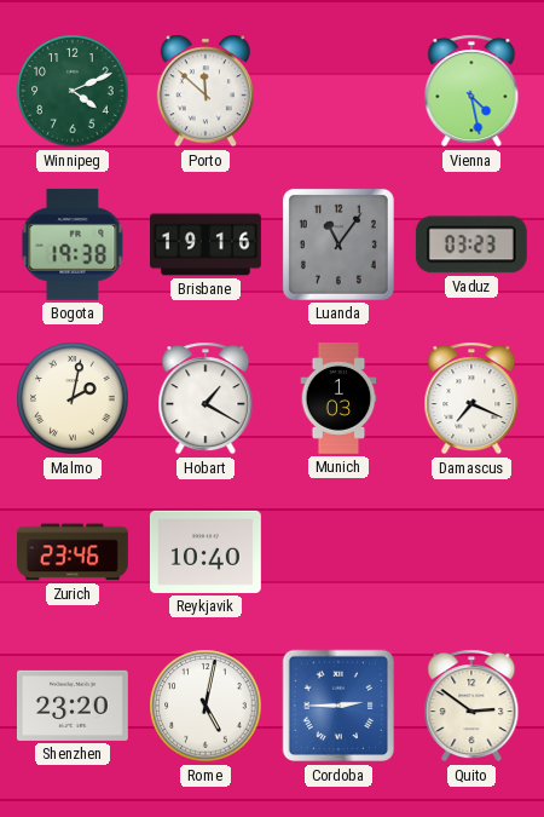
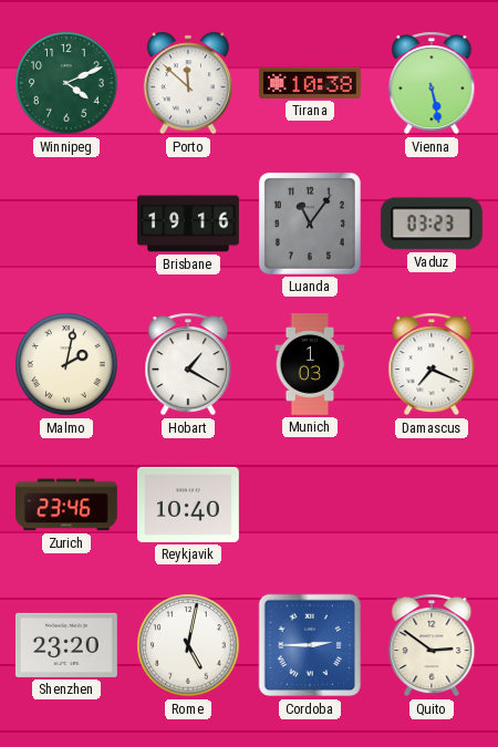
Tirana: none -> 10:38 (310, 83)
Vienna: 4:28 -> 5:28 (432, 83)
Bogota: 19:38 -> none (73, 244)
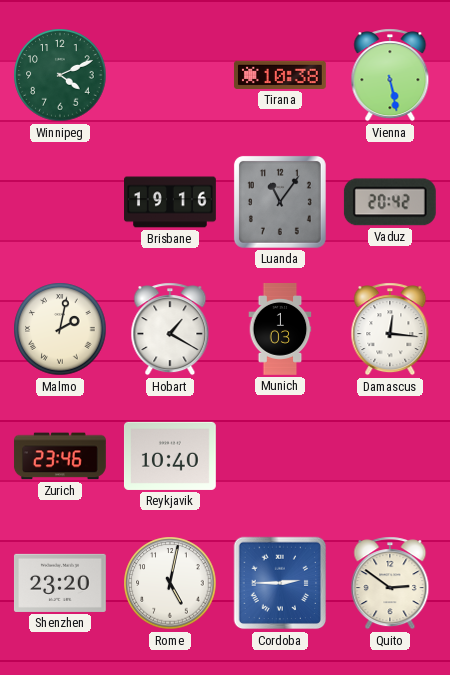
Porto: 11:52 -> none (188, 83)
Vaduz: 03:23 -> 20:42 (390, 202)
Damascus: 7:19 -> 12:16 (390, 329)
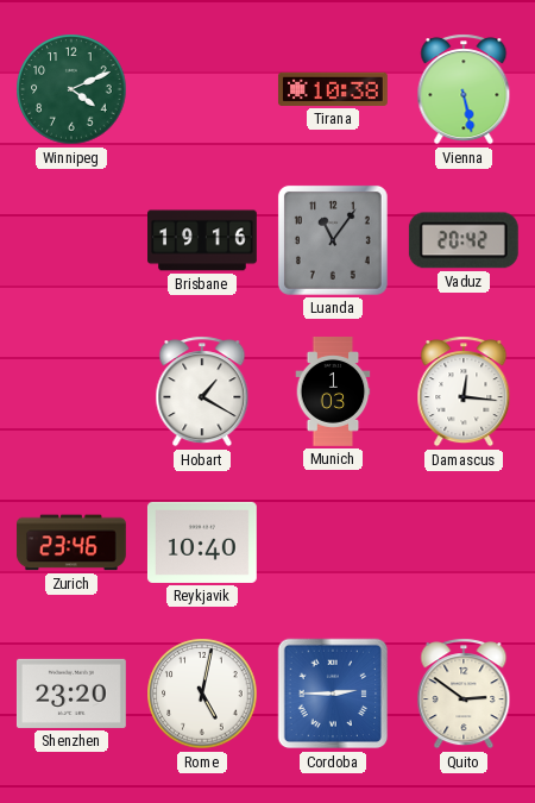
Malmo: 2:02 -> none (60, 329)
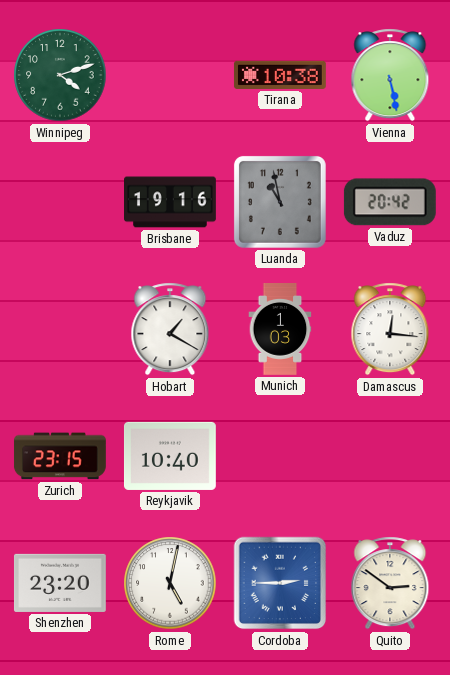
Winnipeg: 4:11 -> 4:12 (60, 75)
Luanda: 11:06 -> 10:58 (280, 202)
Zurich: 23:46 -> 23:15 (60, 456)
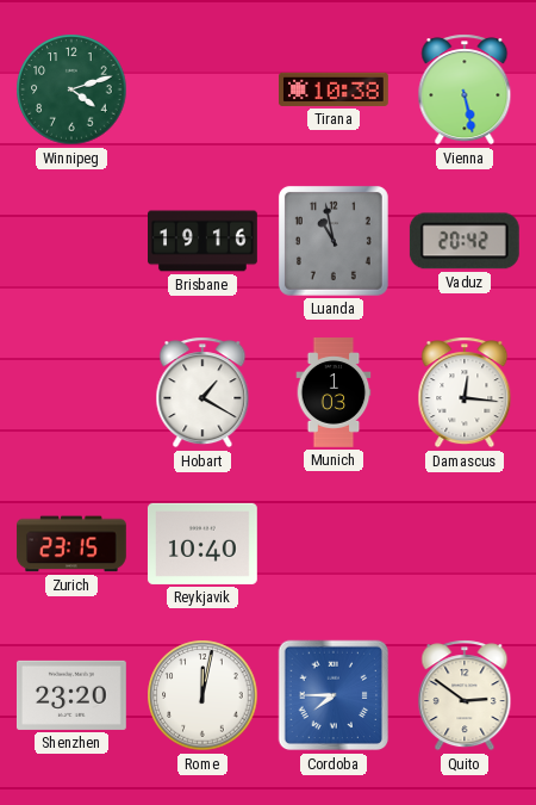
Rome: 5:02 -> 12:02 (202, 695)
Cordoba: 2:45 -> 7:45 (334, 695)
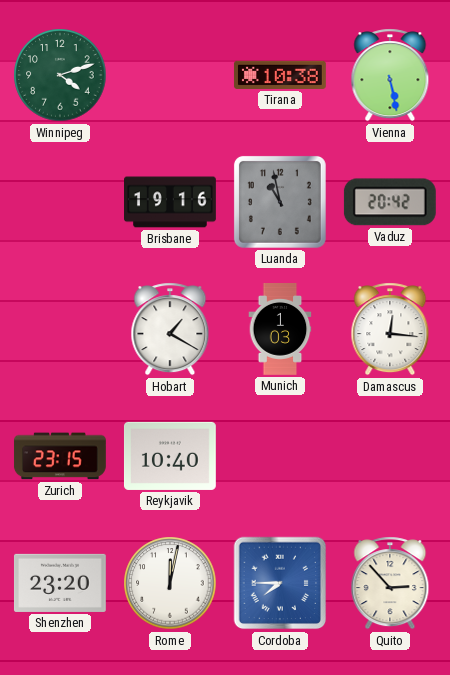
Quito: 2:51 -> 2:53 (390, 583)
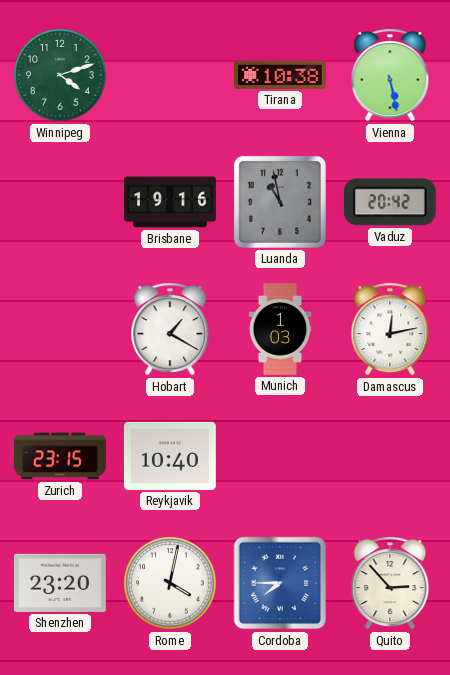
Damascus: 12:16 -> 12:13 (390, 329)
Rome: 12:02 -> 4:02 (170, 583)
